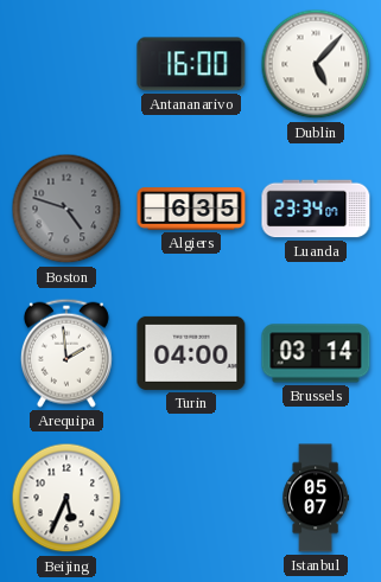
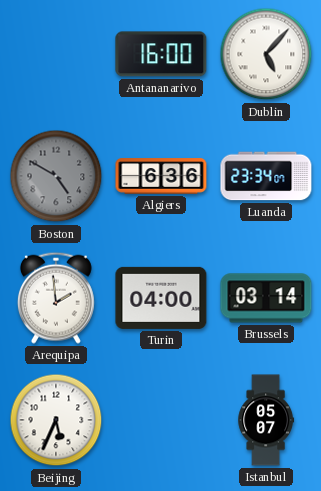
Boston: 4:48 -> 4:50 (56, 176)
Algiers: 6:35 -> 6:36 (161, 176)
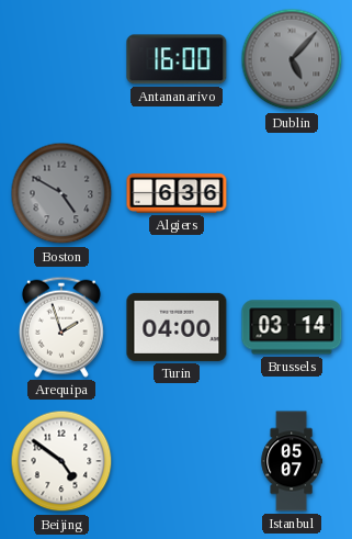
Dublin dial: white -> grey (292, 59)
Luanda: 23:34 -> none (266, 176)
Arequipa: 1:59 -> 1:57 (61, 327)
Beijing: 5:34 -> 4:51 (61, 461)
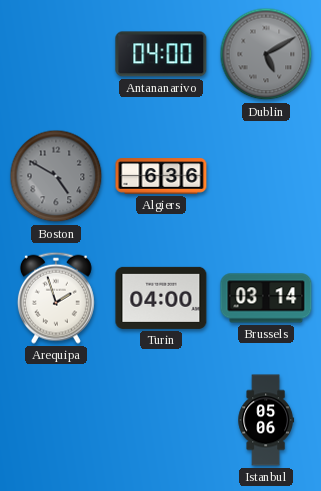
Antananarivo: 16:00 -> 04:00 (161, 54)
Dublin: 5:07 -> 5:10 (266, 54)
Beijing: 4:51 -> none (61, 461)
Istanbul: 05:07 -> 05:06 (266, 420)
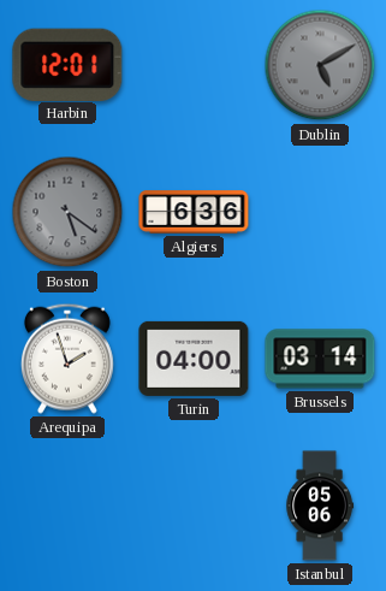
Harbin: none -> 12:01 (67, 64)
Antananarivo: 04:00 -> none (161, 54)
Boston: 4:50 -> 5:21 (67, 212)
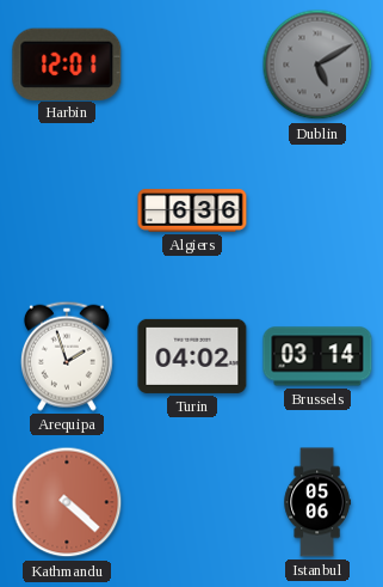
Boston: 5:21 -> none (67, 212)
Turin: 04:00 -> 04:02 (192, 356)
Kathmandu: none -> 4:22 (67, 502)
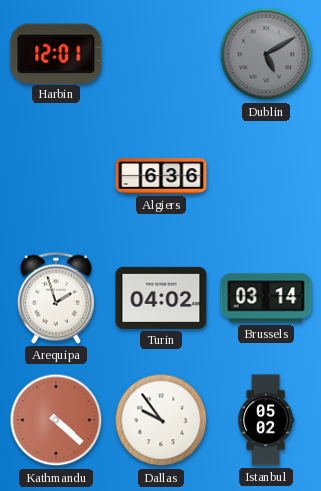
Dallas: none -> 9:54 (161, 420)
Istanbul: 05:06 -> 05:02 (266, 420)
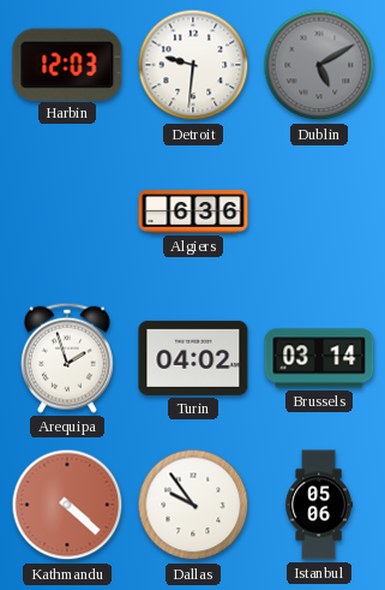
Harbin: 12:01 -> 12:03 (67, 64)
Detroit: none -> 9:31 (193, 65)
Istanbul: 05:02 -> 05:06 (319, 505)
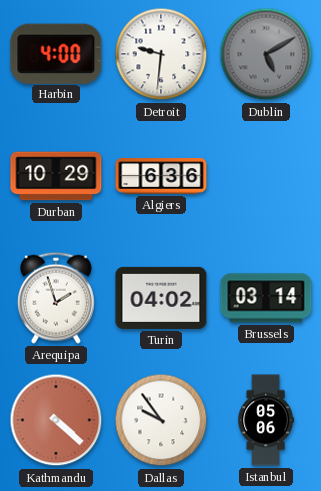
Harbin: 12:03 -> 4:00 (56, 53)
Durban: none -> 10:29 (56, 176)
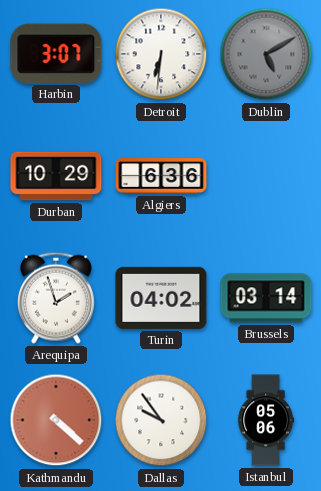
Harbin: 4:00 -> 3:07 (56, 53)
Detroit: 9:31 -> 6:31 (161, 54)
